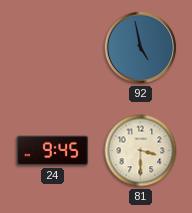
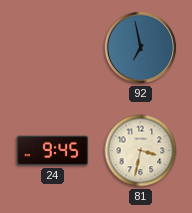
92: 4:58 -> 6:58 (141, 48)
81: 3:30 -> 3:32 (141, 151)
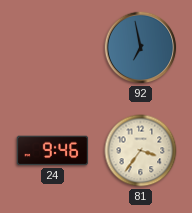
24: 9:45 -> 9:46 (53, 151)
81: 3:32 -> 3:36 (141, 151)
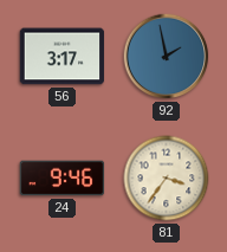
56: none -> 3:17 (63, 57)
92: 6:58 -> 1:58 (167, 57)
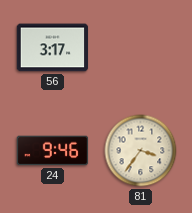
92: 1:58 -> none (167, 57)
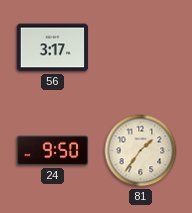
24: 9:46 -> 9:50 (53, 151)
81: 3:36 -> 1:36 (141, 151)
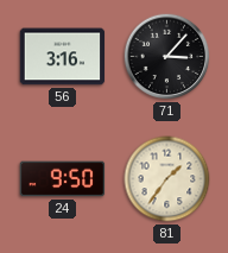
56: 3:17 -> 3:16 (63, 57)
71: none -> 3:07 (167, 57)
